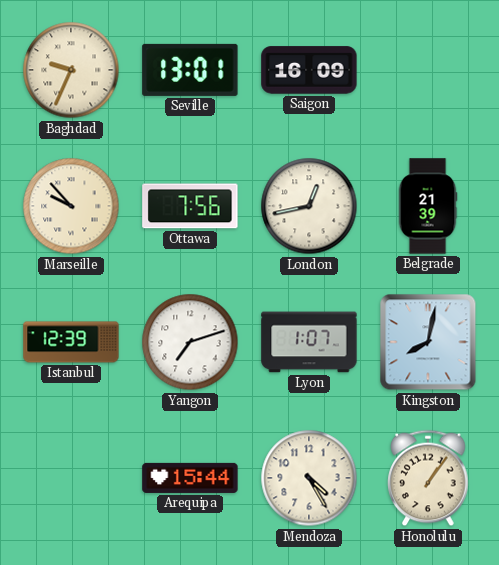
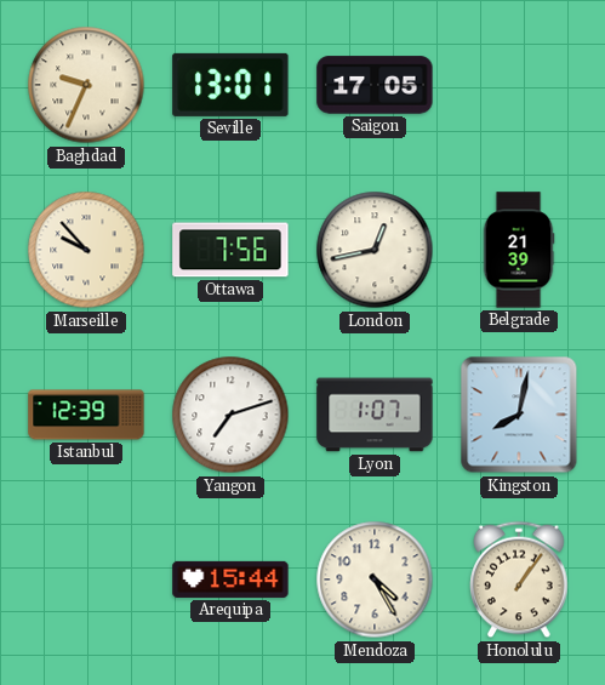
Saigon: 16:09 -> 17:05 (375, 85)
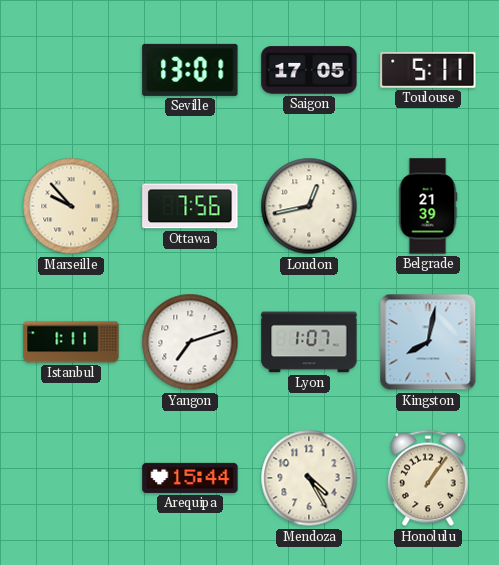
Baghdad: 9:34 -> none (86, 85)
Toulouse: none -> 5:11 (428, 70)
Istanbul: 12:39 -> 1:11 (71, 342)
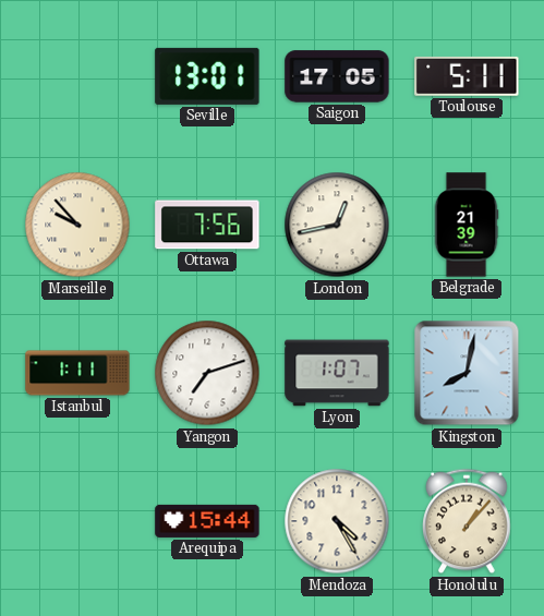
Honolulu: 1:06 -> 1:07 (467, 521)
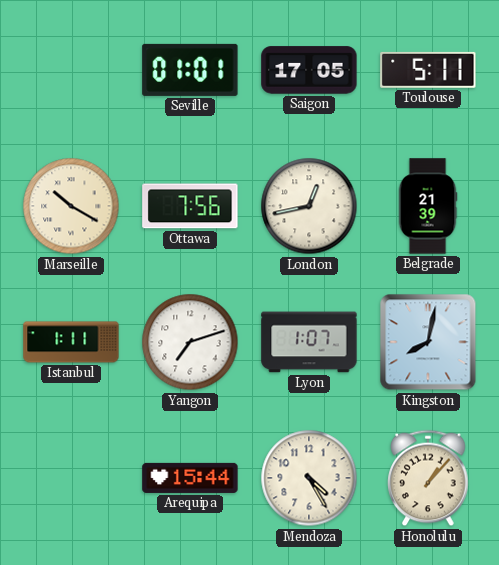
Seville: 13:01 -> 01:01 (190, 70)
Marseille: 9:53 -> 10:20 (71, 206)
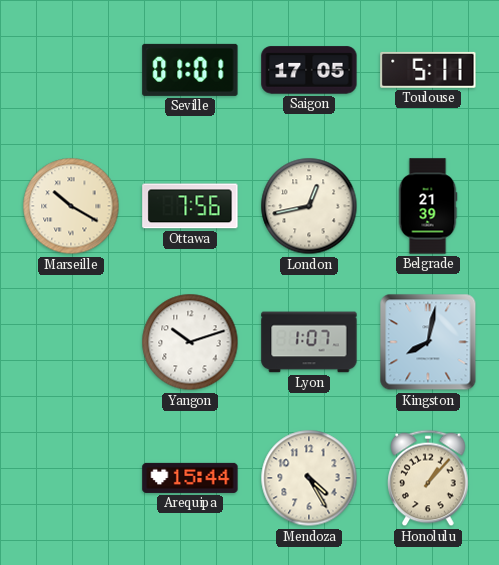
Istanbul: 1:11 -> none (71, 342)
Yangon: 7:12 -> 10:12 (190, 342)
